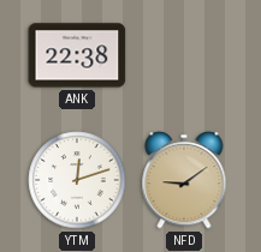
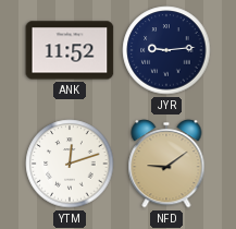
ANK: 22:38 -> 11:52 (70, 50)
JYR: none -> 9:14 (166, 50)
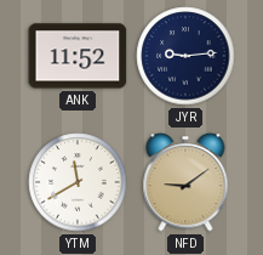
YTM: 12:12 -> 11:40 (78, 182)
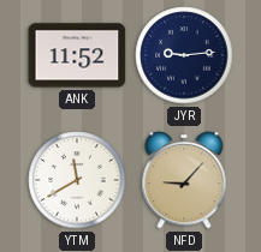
NFD: 9:09 -> 9:07 (184, 180)
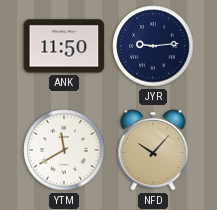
ANK: 11:52 -> 11:50 (64, 46)
NFD: 9:07 -> 10:07 (153, 150)
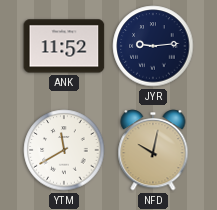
ANK: 11:50 -> 11:52 (64, 46)
NFD: 10:07 -> 10:02 (153, 150)
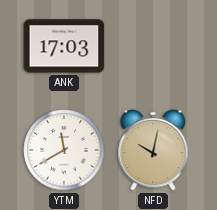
ANK: 11:52 -> 17:03 (64, 46)
JYR: 9:14 -> none (153, 46)
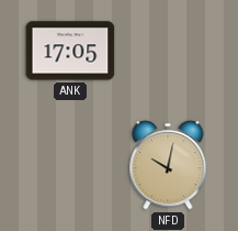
ANK: 17:03 -> 17:05 (70, 51)
YTM: 11:40 -> none (64, 150)
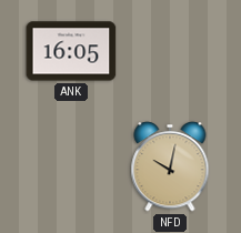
ANK: 17:05 -> 16:05 (71, 51)
